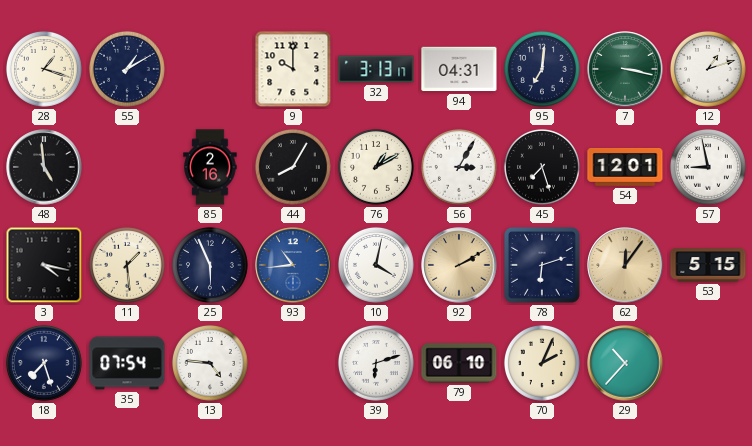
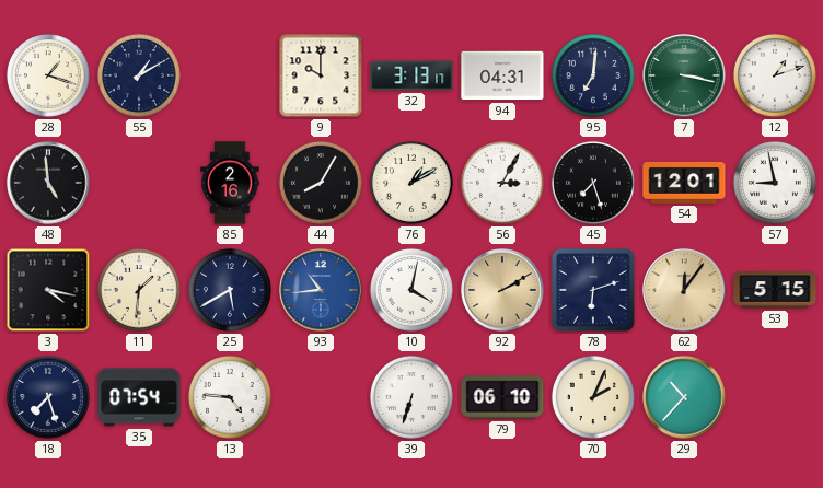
11: 1:29 -> 1:31 (139, 290)
25: 5:56 -> 5:40 (230, 290)
39: 6:12 -> 6:33 (411, 397)
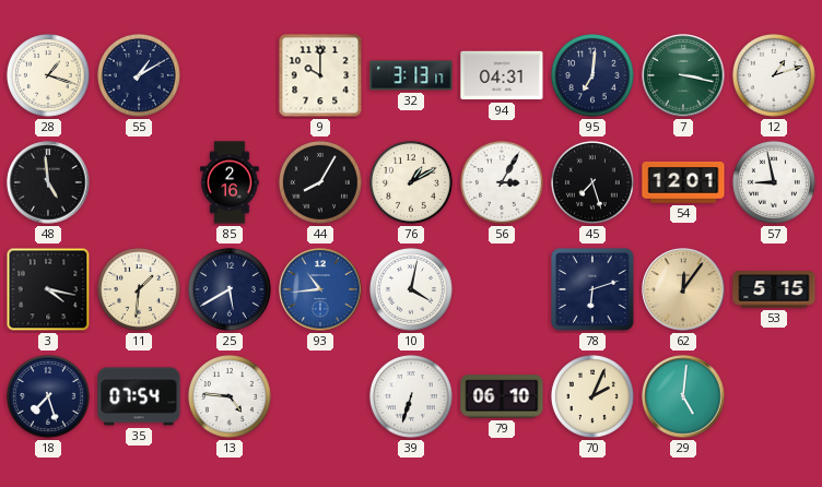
92: 2:10 -> none (502, 290)
29: 10:37 -> 5:01 (683, 396)
